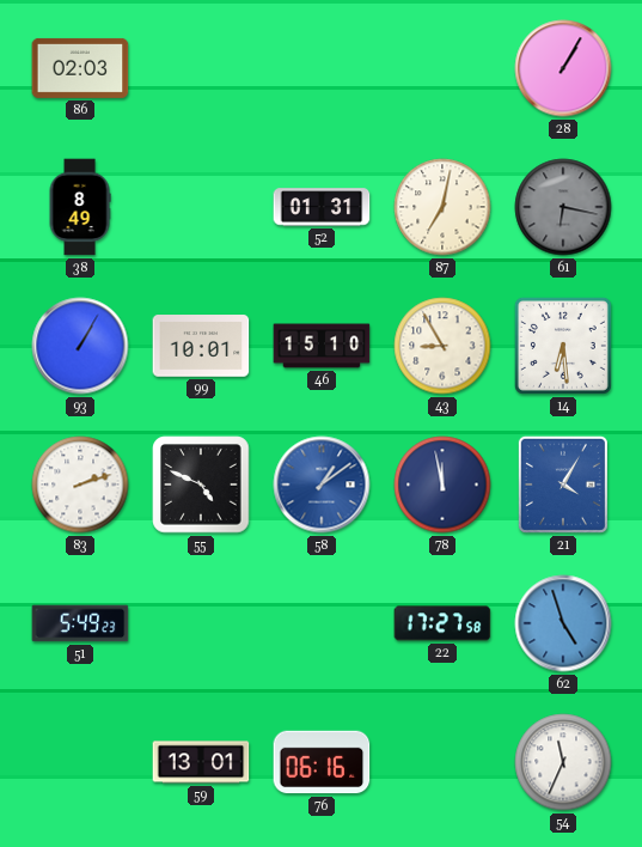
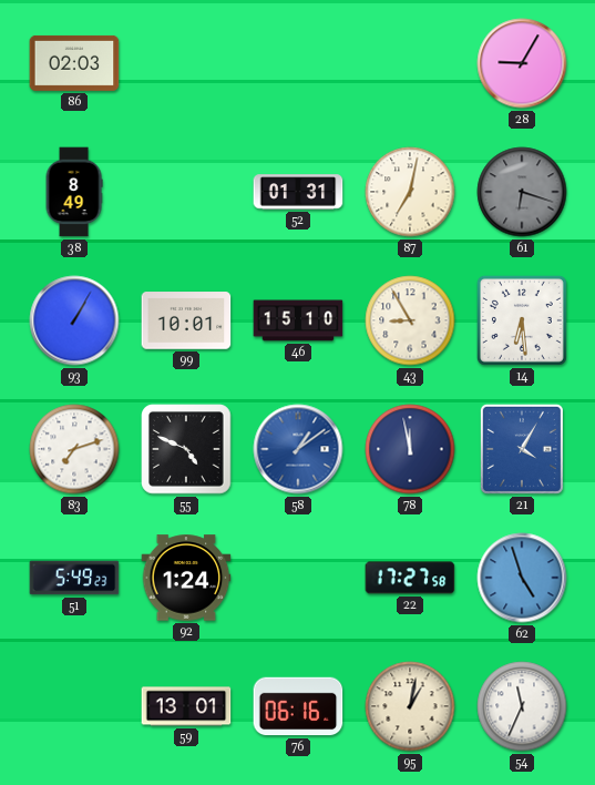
28: 1:05 -> 9:05 (522, 63)
61: 6:17 -> 6:18 (522, 192)
83: 2:12 -> 7:12 (74, 449)
92: none -> 1:24 (186, 578)
95: none -> 1:02 (410, 706)
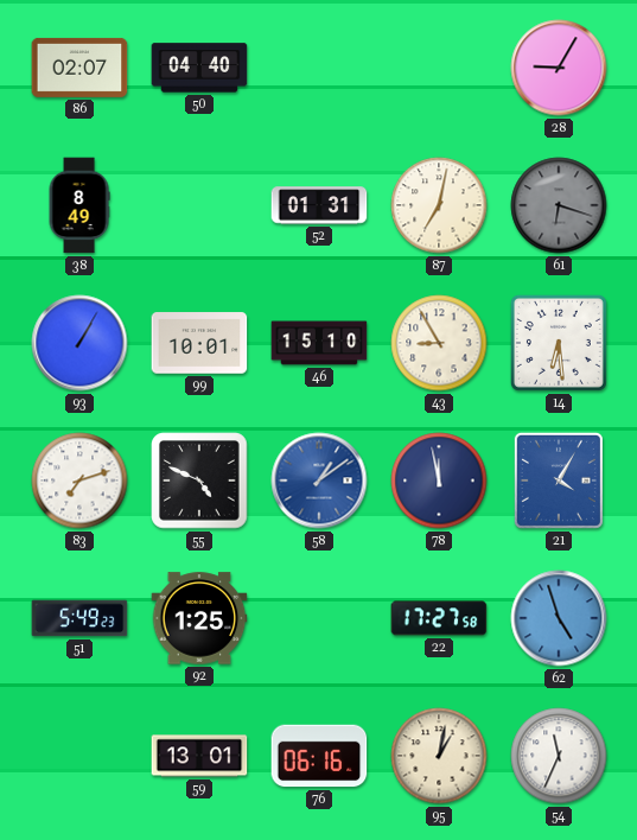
86: 02:03 -> 02:07 (79, 68)
50: none -> 04:40 (199, 68)
92: 1:24 -> 1:25 (199, 618)
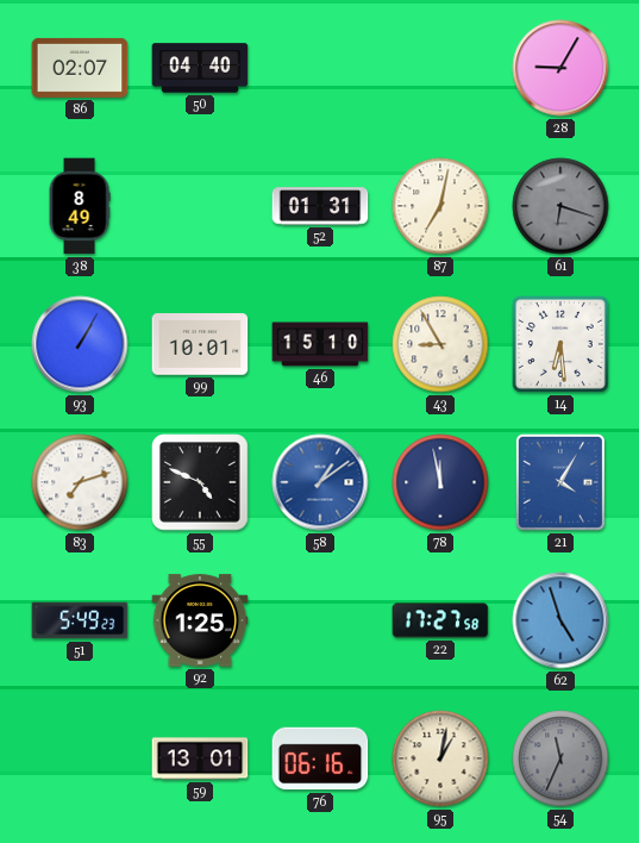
54 dial: white -> grey (560, 758)
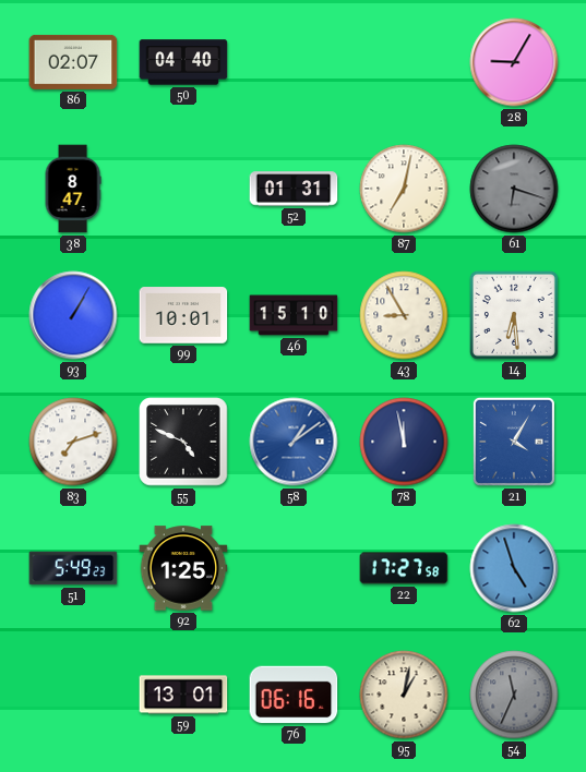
38: 8:49 -> 8:47 (73, 189)
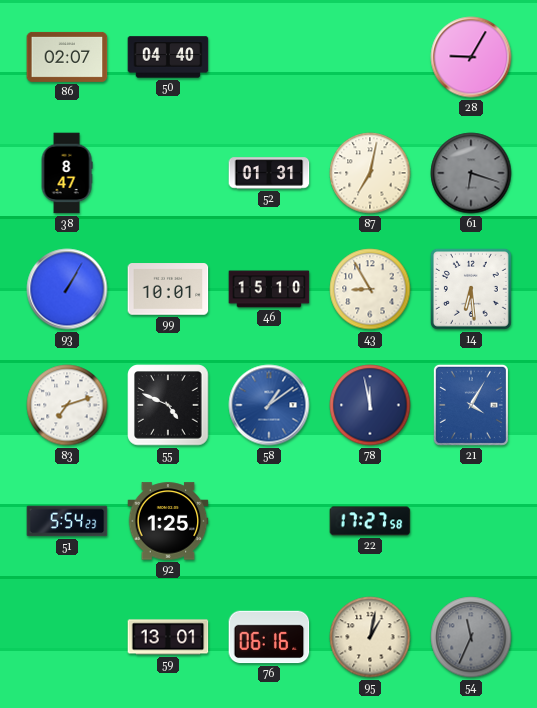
51: 5:49 -> 5:54 (67, 521)
62: 4:57 -> none (514, 568)
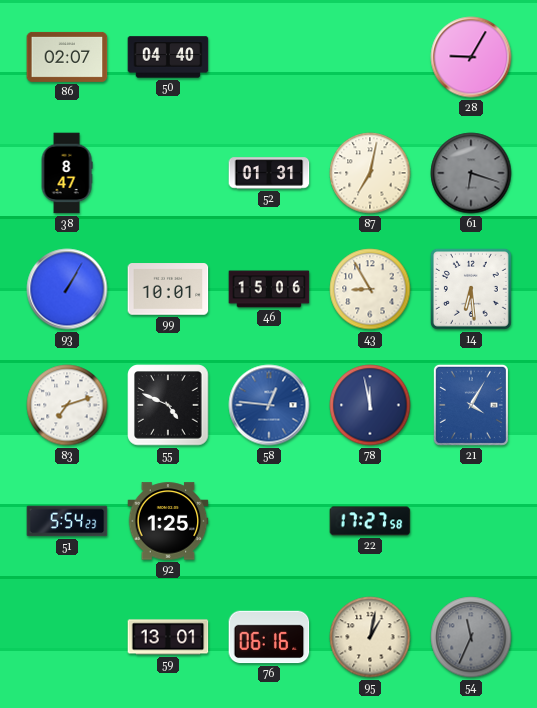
46: 15:10 -> 15:06 (269, 289)
58: 1:09 -> 12:46 (269, 405)
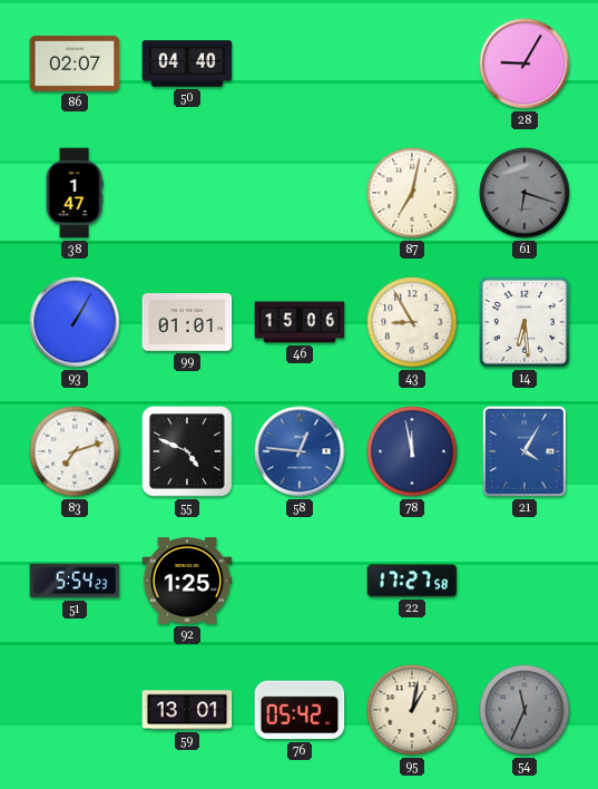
38: 8:47 -> 1:47 (75, 193)
52: 01:31 -> none (269, 173)
99: 10:01 -> 01:01 (187, 322)
76: 06:16 -> 05:42 (300, 710)
